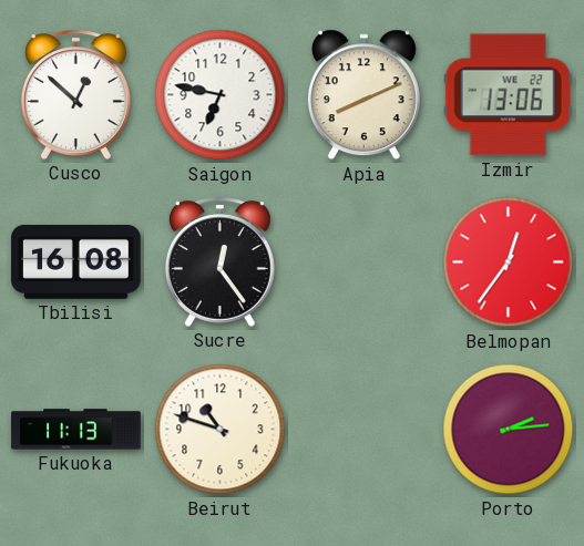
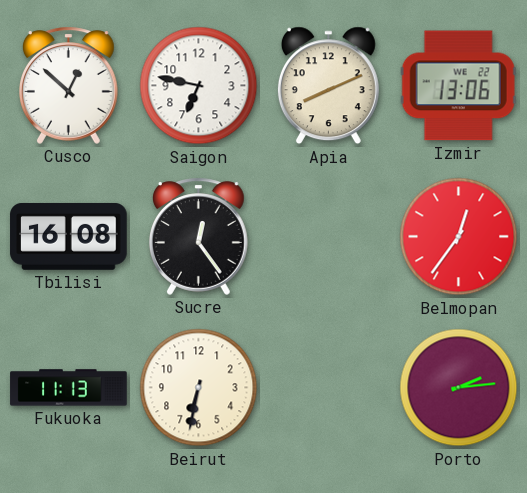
Beirut: 10:48 -> 6:32 (199, 388)
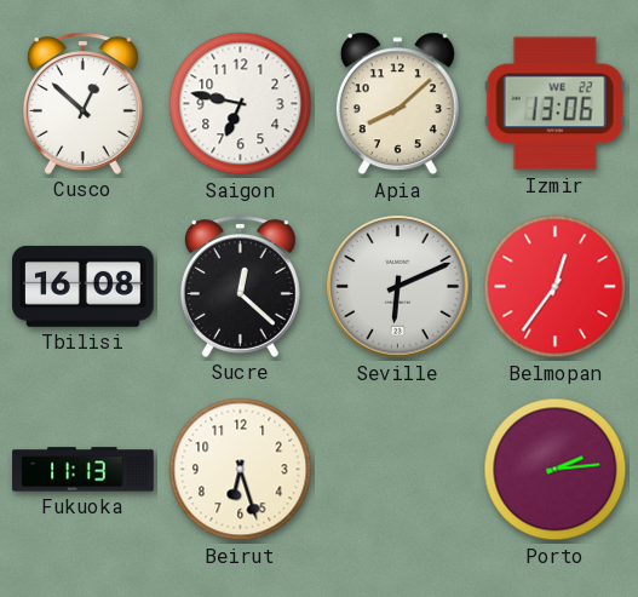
Apia: 8:11 -> 8:08 (397, 104)
Sucre: 12:24 -> 12:22 (241, 286)
Seville: none -> 6:11 (398, 287)
Beirut: 6:32 -> 6:27 (241, 470)
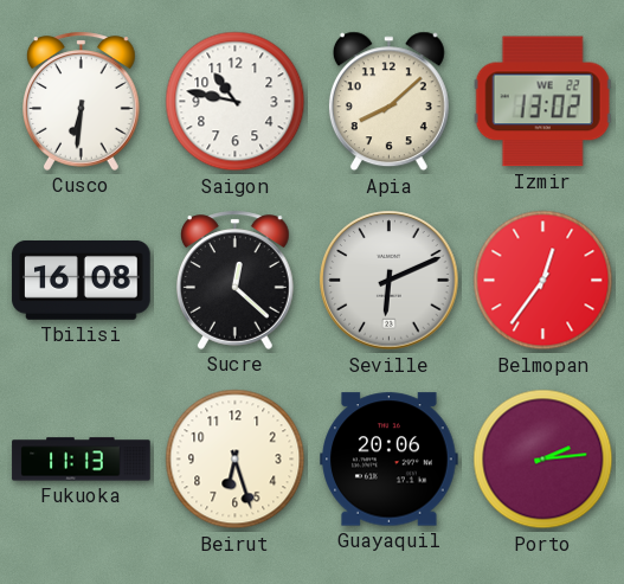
Cusco: 12:52 -> 6:31 (82, 101)
Saigon: 6:47 -> 10:47 (236, 102)
Izmir: 13:06 -> 13:02 (542, 102)
Guayaquil: none -> 20:06 (390, 460)
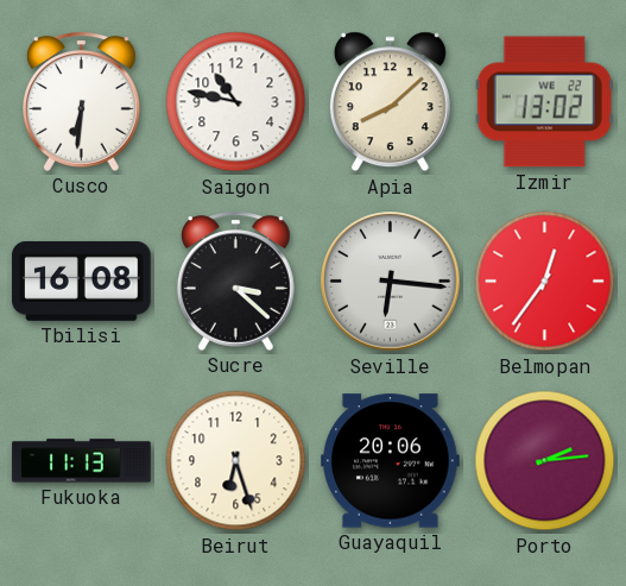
Sucre: 12:22 -> 3:22 (236, 281)
Seville: 6:11 -> 6:16 (391, 282)
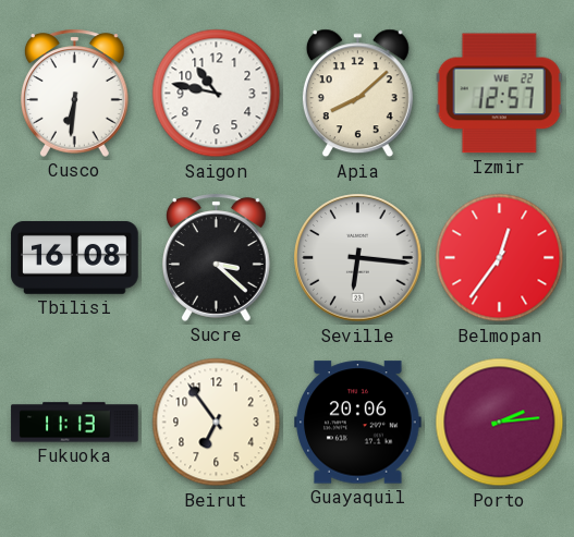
Izmir: 13:02 -> 12:57 (499, 94)
Beirut: 6:27 -> 6:54 (217, 423)
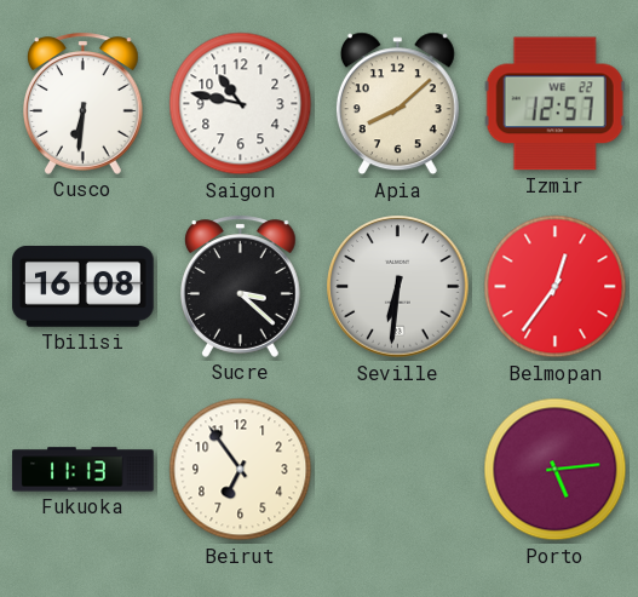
Seville: 6:16 -> 6:31 (398, 287)
Guayaquil: 20:06 -> none (358, 423)
Porto: 2:14 -> 5:14 (556, 470)
